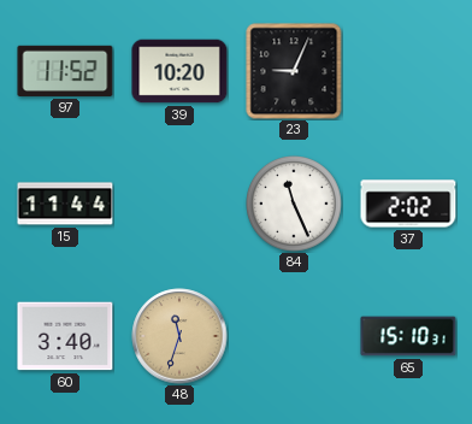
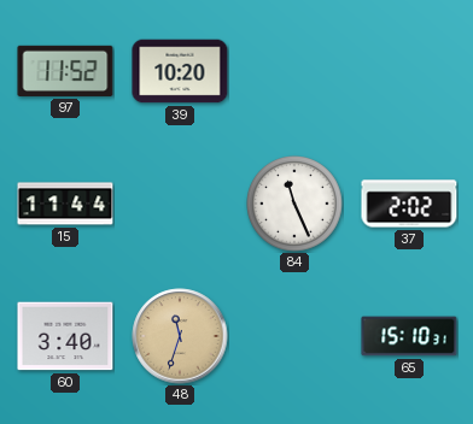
23: 9:04 -> none (294, 71)
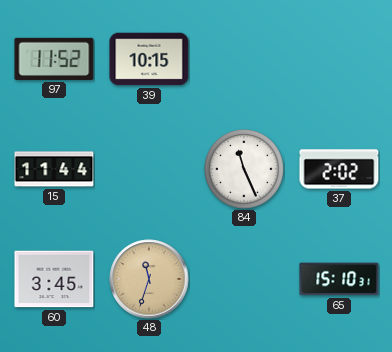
39: 10:20 -> 10:15 (149, 59)
60: 3:40 -> 3:45 (54, 279)
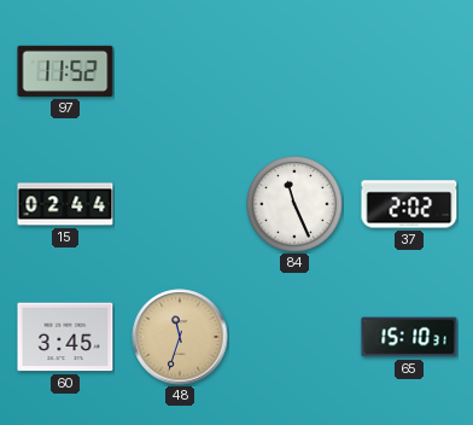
39: 10:15 -> none (149, 59)
15: 11:44 -> 02:44 (65, 204)
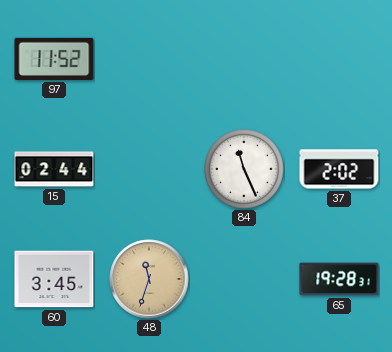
65: 15:10 -> 19:28 (339, 279)
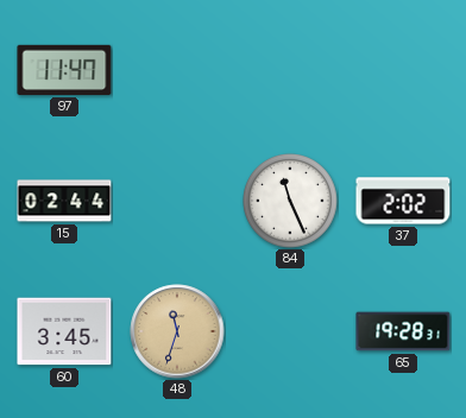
97: 11:52 -> 11:47 (64, 70)
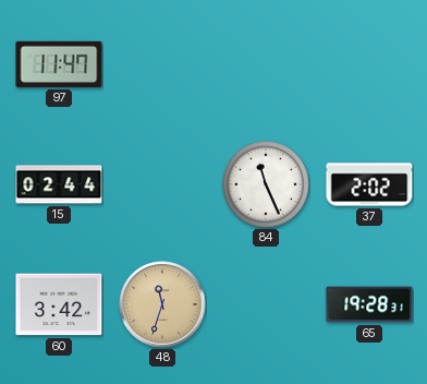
60: 3:45 -> 3:42 (59, 304)
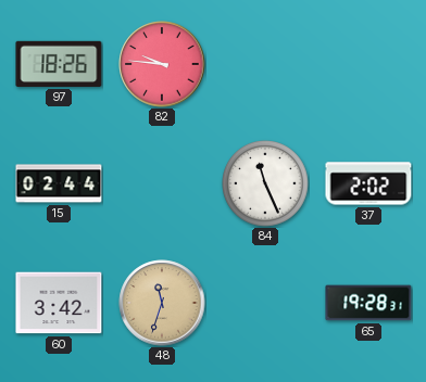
97: 11:47 -> 18:26 (59, 64)
82: none -> 9:46 (162, 64)
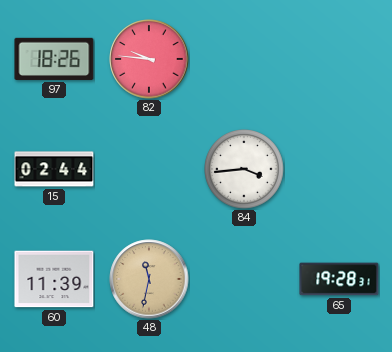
84: 11:26 -> 3:44 (244, 169)
37: 2:02 -> none (368, 183)
60: 3:42 -> 11:39 (54, 279)
48: 11:33 -> 11:32 (149, 279)
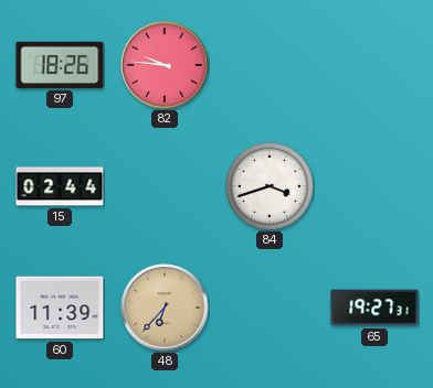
84: 3:44 -> 3:42 (270, 186)
48: 11:32 -> 6:37 (165, 308)
65: 19:28 -> 19:27 (374, 308)
